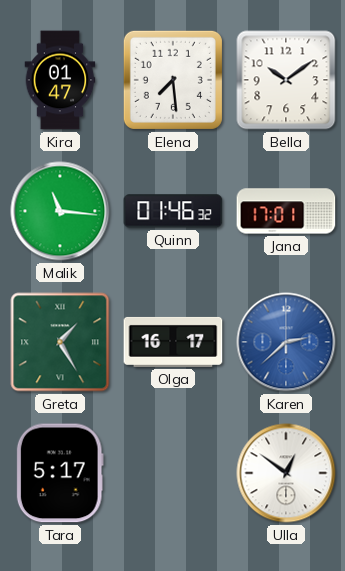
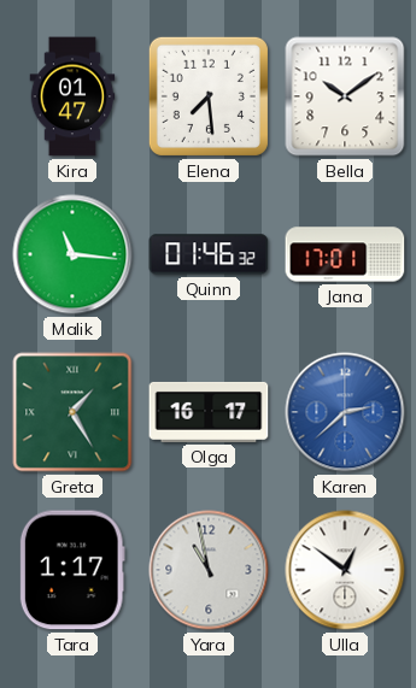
Tara: 5:17 -> 1:17 (72, 570)
Yara: none -> 10:58 (209, 570)
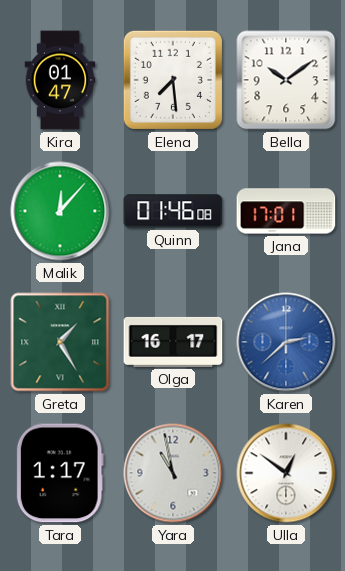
Malik: 11:16 -> 12:07 (60, 211)
Quinn: 01:46:32 -> 01:46:08 (173, 211)
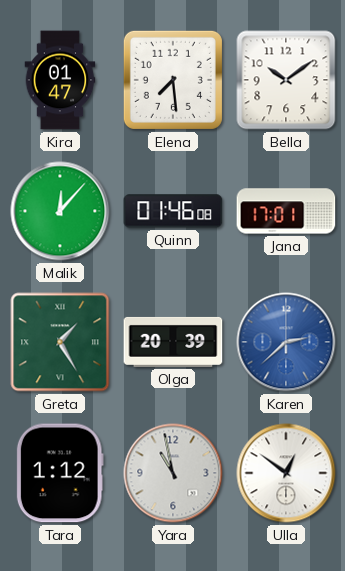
Olga: 16:17 -> 20:39 (173, 342)
Tara: 1:17 -> 1:12 (60, 473)
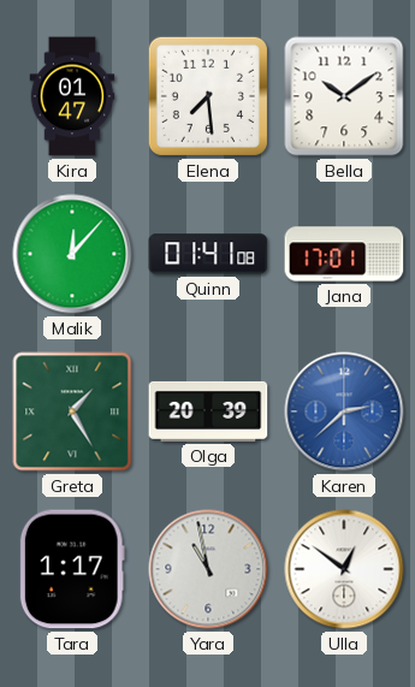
Quinn: 01:46 -> 01:41 (208, 254)
Tara: 1:12 -> 1:17 (72, 569)
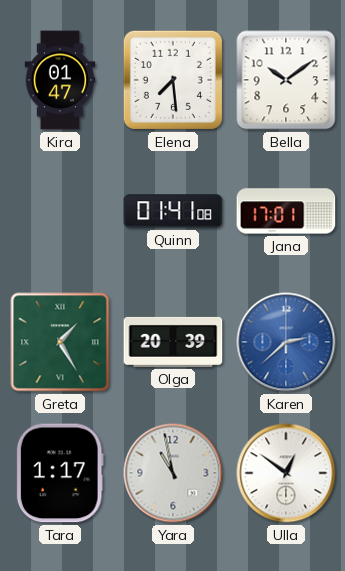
Malik: 12:07 -> none (72, 254)
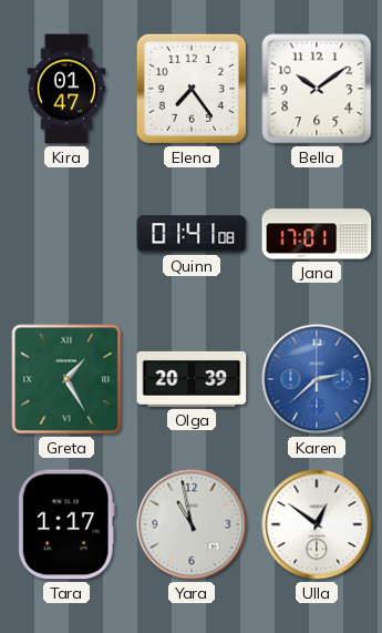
Elena: 7:29 -> 7:24 (192, 89)
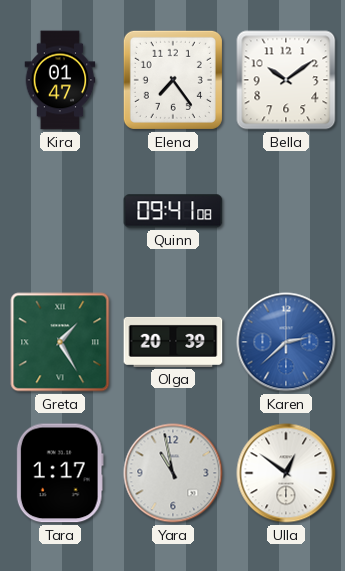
Quinn: 01:41 -> 09:41 (173, 211)
Jana: 17:01 -> none (317, 234)
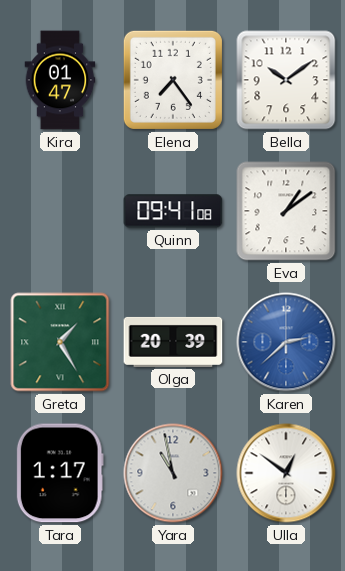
Eva: none -> 1:09 (286, 211)
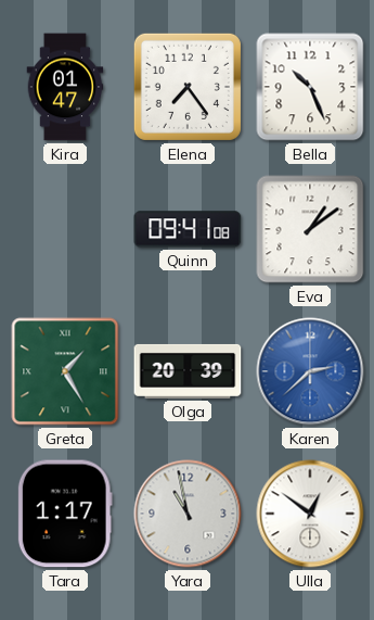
Bella: 10:09 -> 10:26 (310, 87)
